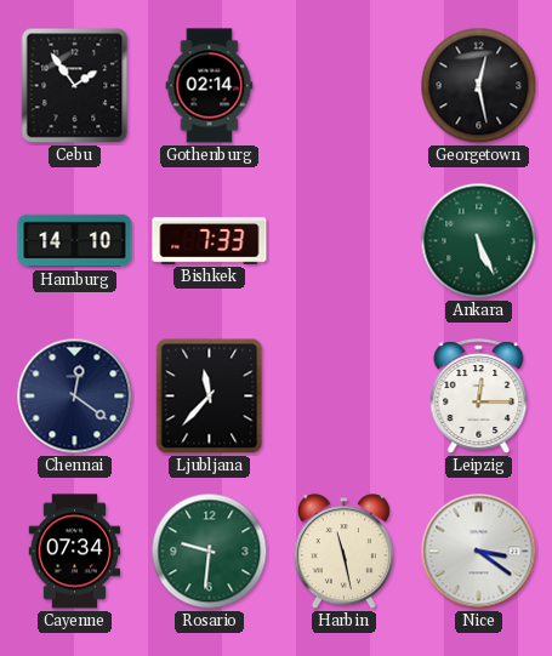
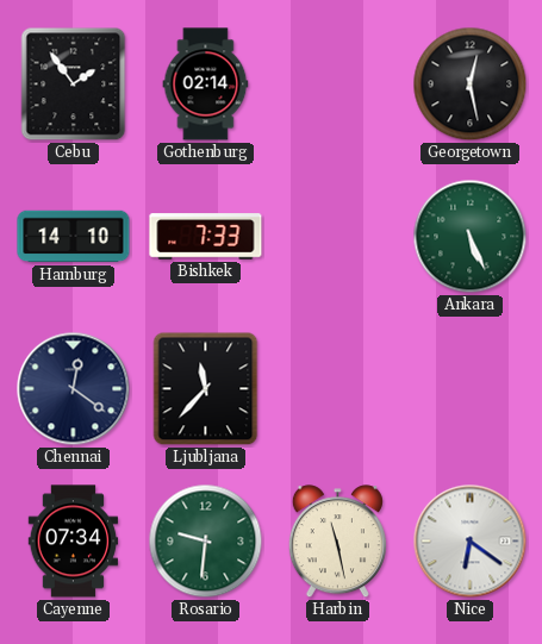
Leipzig: 12:15 -> none (479, 397)
Nice: 3:21 -> 6:21 (471, 542)
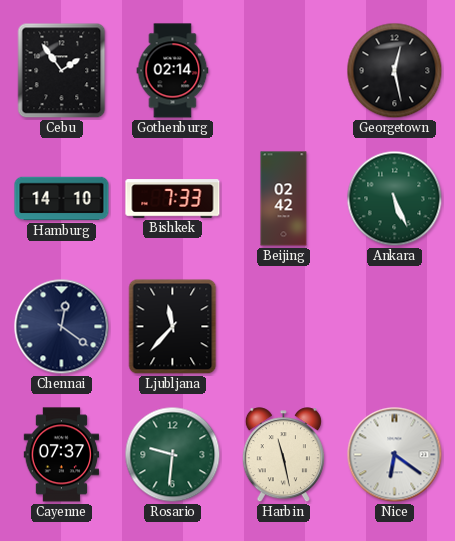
Beijing: none -> 02:42 (284, 199)
Cayenne: 07:34 -> 07:37 (62, 455)
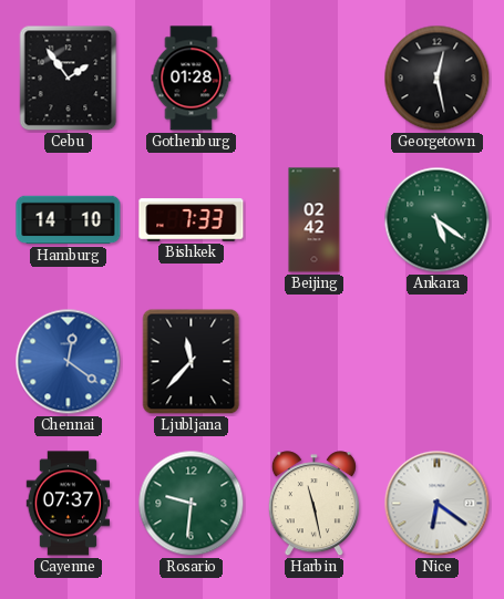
Gothenburg: 02:14 -> 01:28 (192, 79)
Ankara: 5:26 -> 5:21 (438, 220)
Chennai dial: navy -> blue (69, 362)
